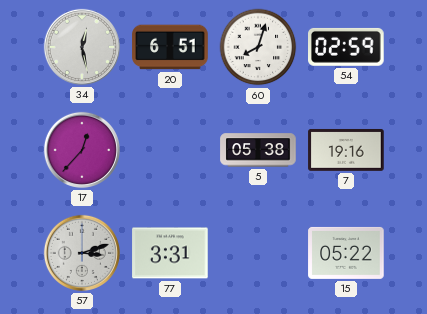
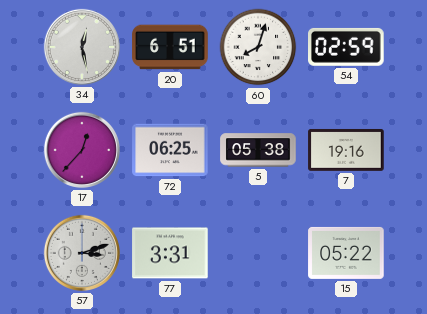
72: none -> 06:25 (170, 150)
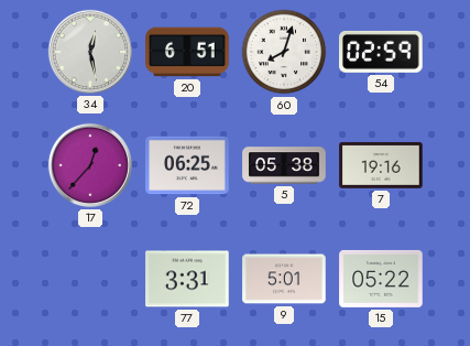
57: 3:12 -> none (82, 253)
9: none -> 5:01 (284, 279)
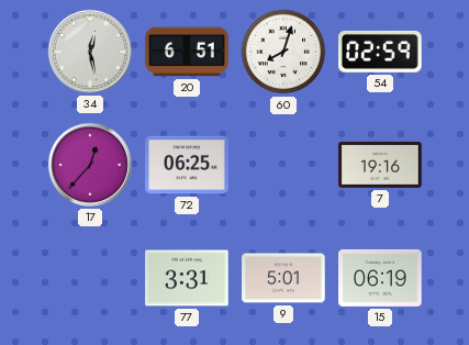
5: 05:38 -> none (284, 165)
15: 05:22 -> 06:19 (380, 278)
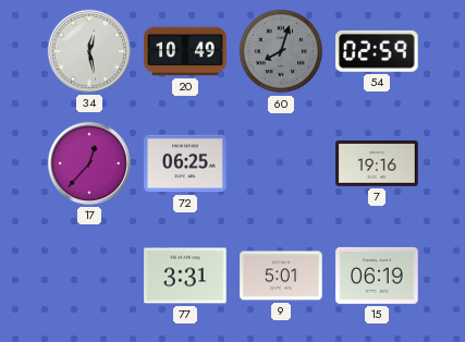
20: 6:51 -> 10:49 (185, 51)
60 dial: white -> grey (281, 51)
